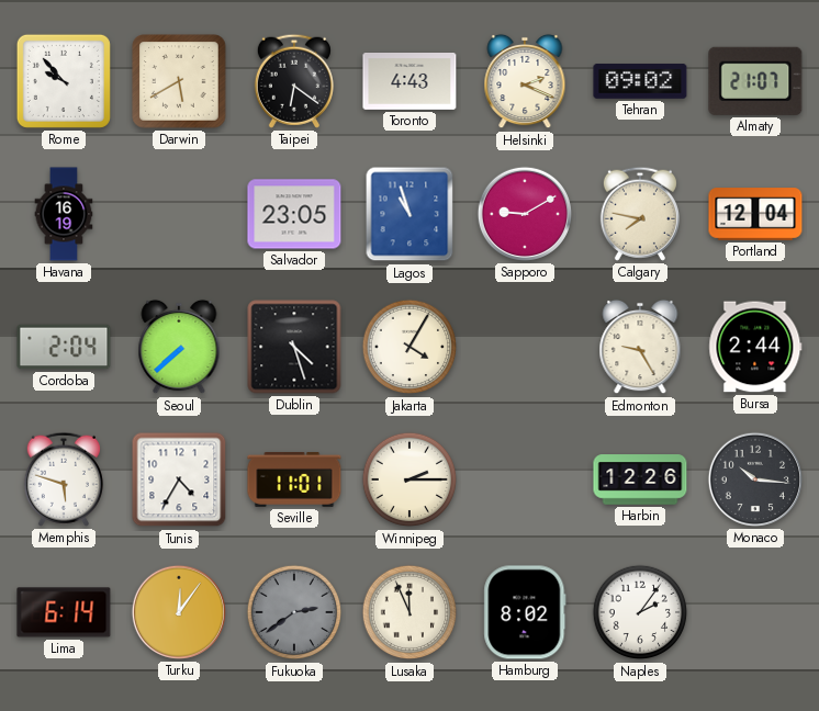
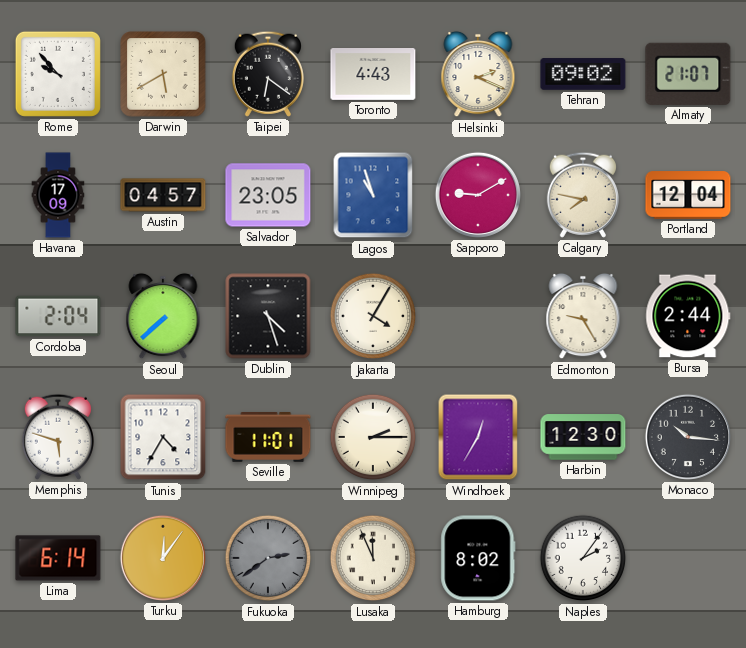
Havana: 16:19 -> 17:09 (58, 195)
Austin: none -> 04:57 (163, 195)
Windhoek: none -> 12:35 (478, 437)
Harbin: 12:26 -> 12:30 (583, 437)
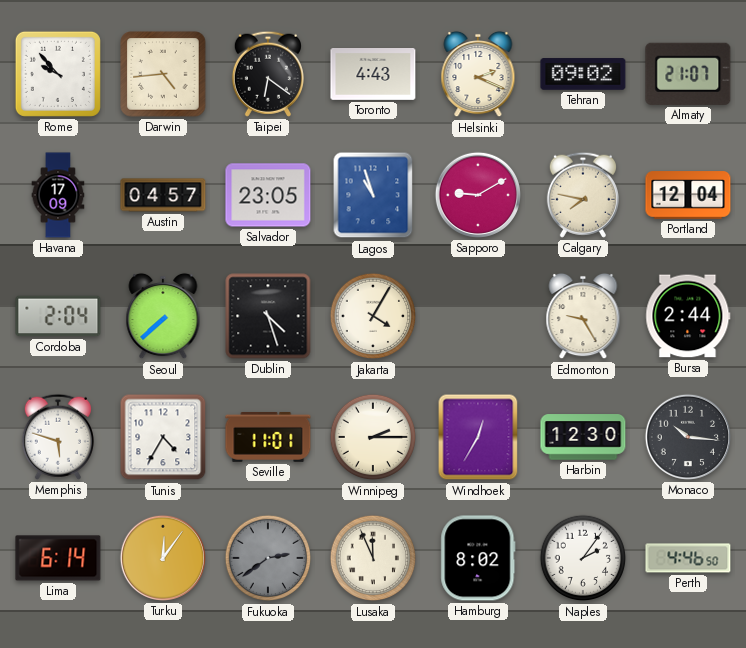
Darwin: 5:40 -> 4:44 (163, 74)
Perth: none -> 4:46 (688, 558)
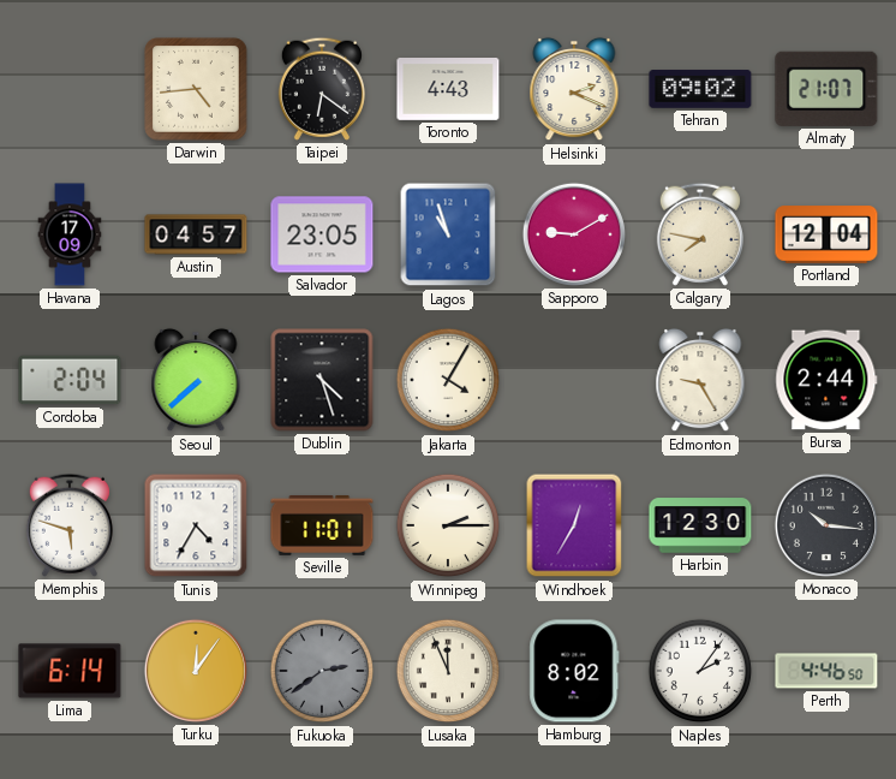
Rome: 9:53 -> none (58, 74)
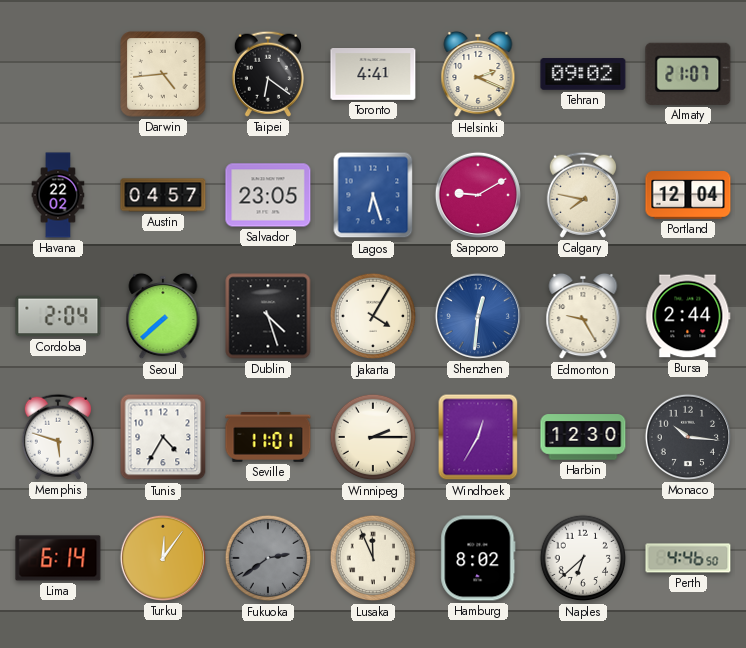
Toronto: 4:43 -> 4:41 (373, 75)
Havana: 17:09 -> 22:02 (58, 195)
Lagos: 10:57 -> 6:27 (373, 195)
Shenzhen: none -> 12:31 (478, 316)
Naples: 2:06 -> 6:38 (583, 558)
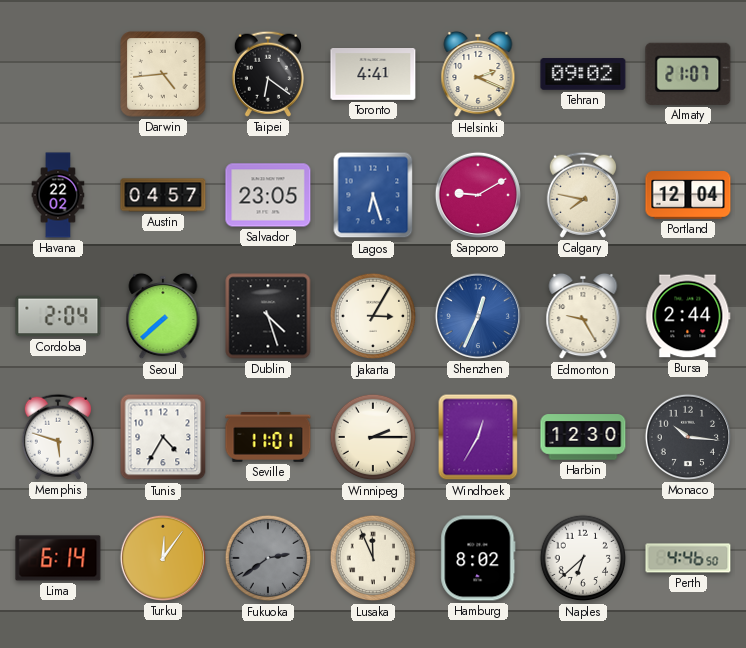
Jakarta: 4:05 -> 3:05 (373, 316)
Shenzhen: 12:31 -> 12:34 (478, 316)
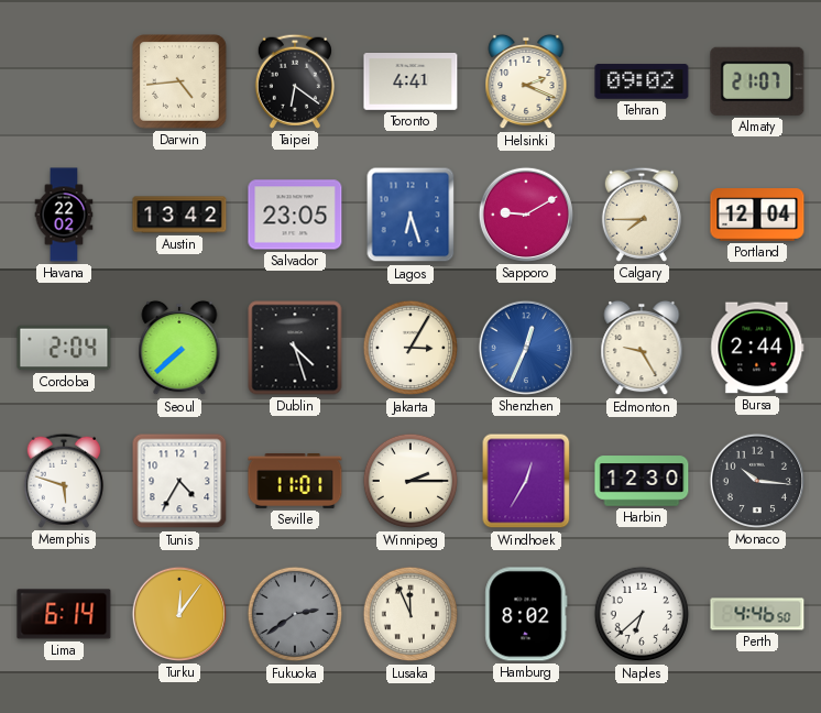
Austin: 04:57 -> 13:42 (179, 215)
Calgary: 7:47 -> 7:45 (642, 215)
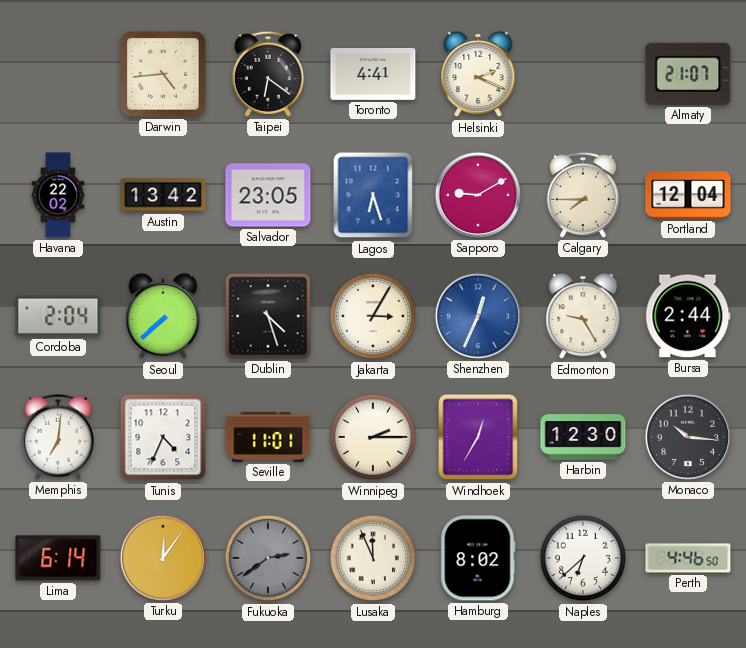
Tehran: 09:02 -> none (642, 81)
Memphis: 5:48 -> 7:01 (58, 437)
Tunis: 4:35 -> 4:34 (163, 437)
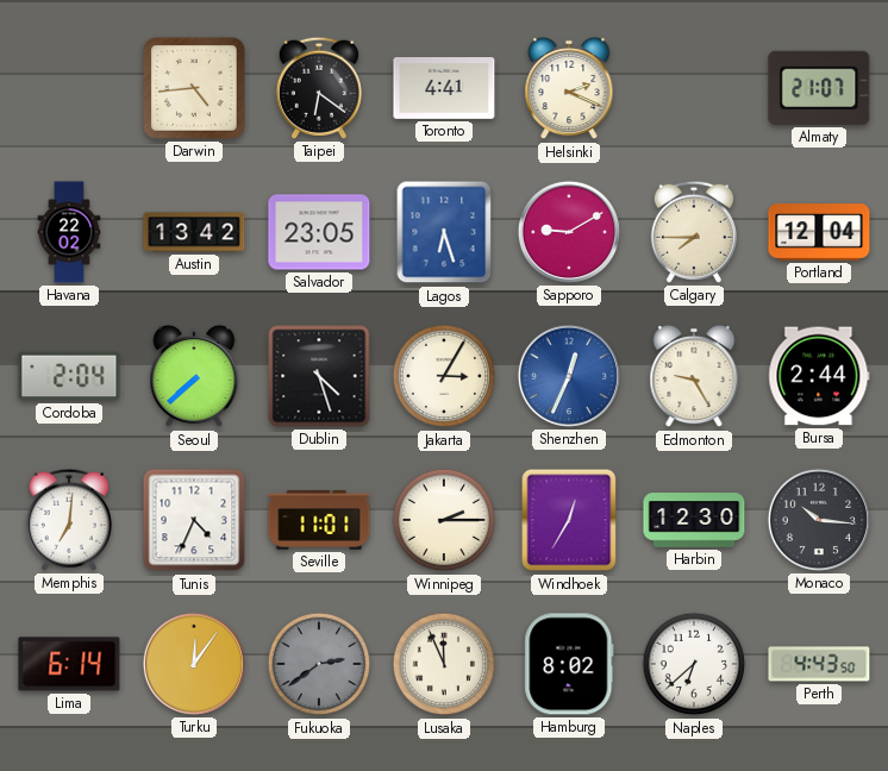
Perth: 4:46 -> 4:43 (819, 664)
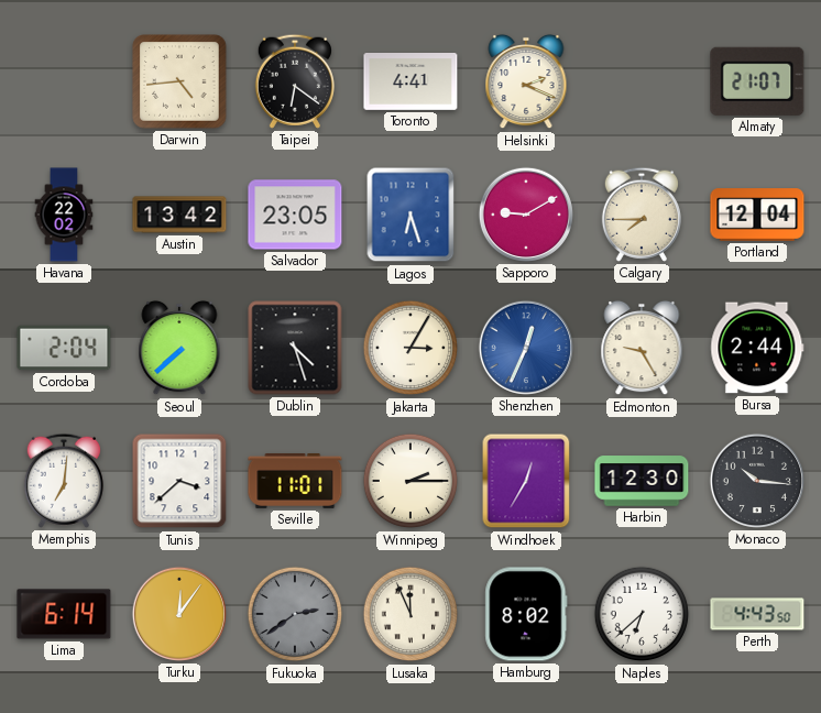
Tunis: 4:34 -> 3:38 (179, 481)
